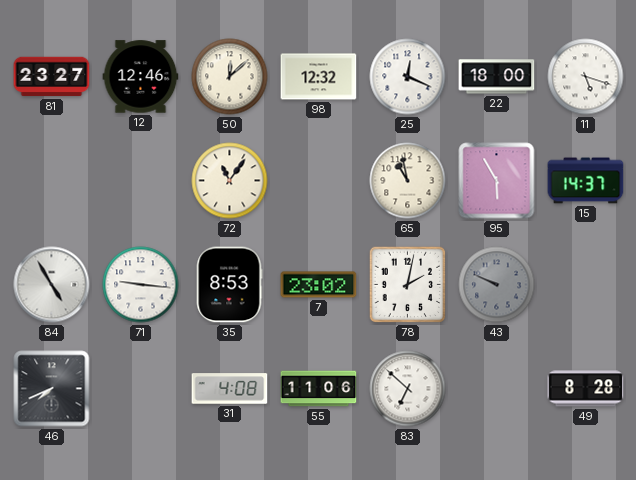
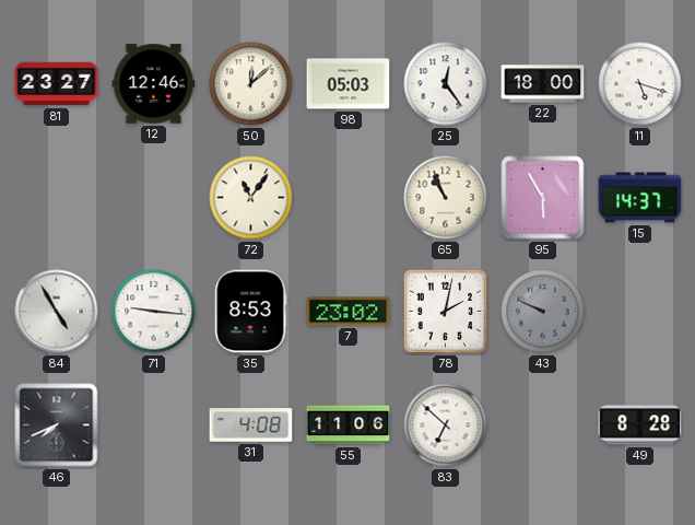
98: 12:32 -> 05:03 (349, 84)
25: 12:19 -> 12:24 (446, 84)
65: 10:58 -> 10:56 (446, 198)
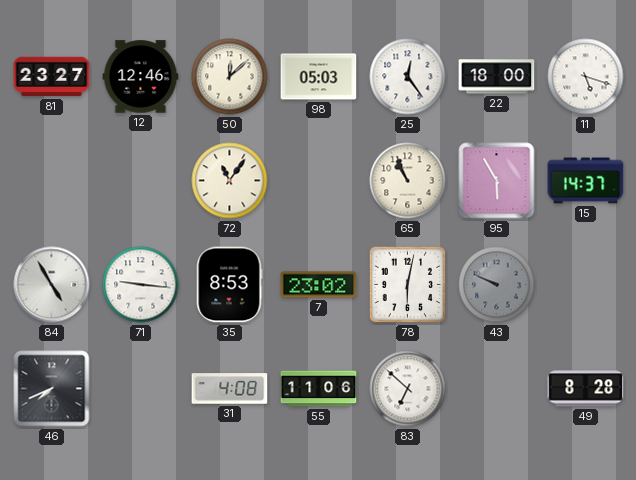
78: 2:02 -> 6:02 (408, 285)
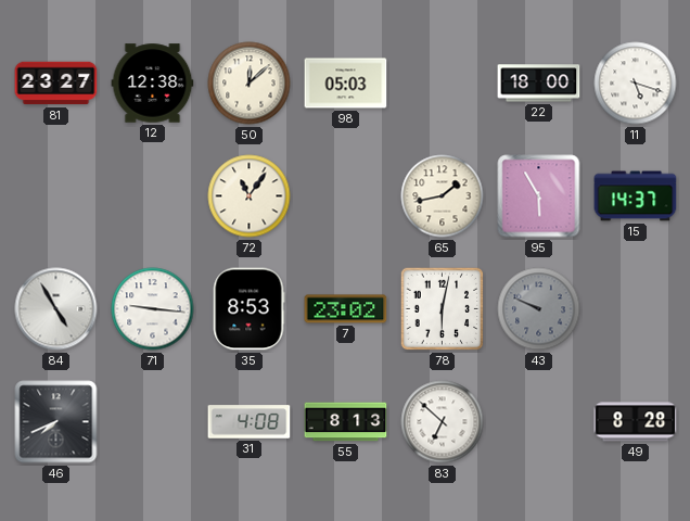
12: 12:46 -> 12:38 (153, 84)
25: 12:24 -> none (408, 77)
65: 10:56 -> 1:43 (443, 196)
55: 11:06 -> 8:13 (346, 422)
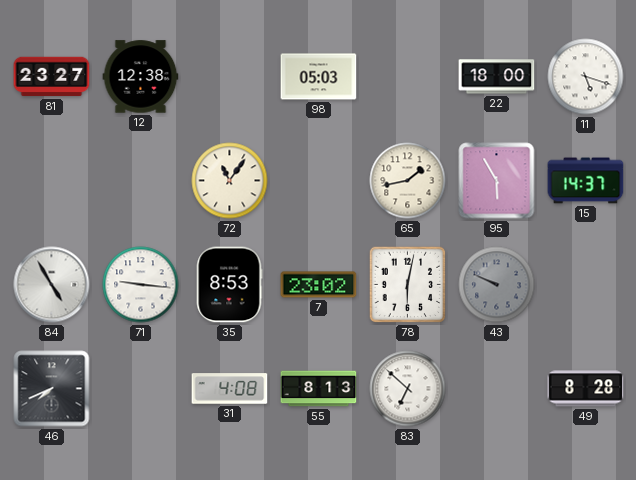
50: 12:08 -> none (250, 84)
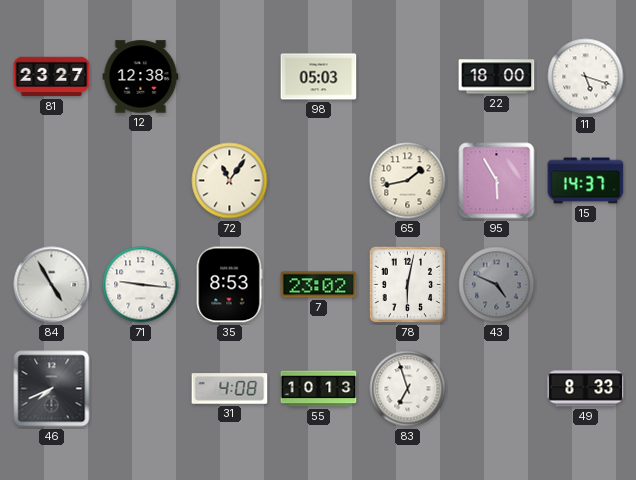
43: 9:49 -> 4:49 (497, 285)
55: 8:13 -> 10:13 (319, 389)
83: 6:52 -> 6:57 (408, 389)
49: 8:28 -> 8:33 (586, 389)
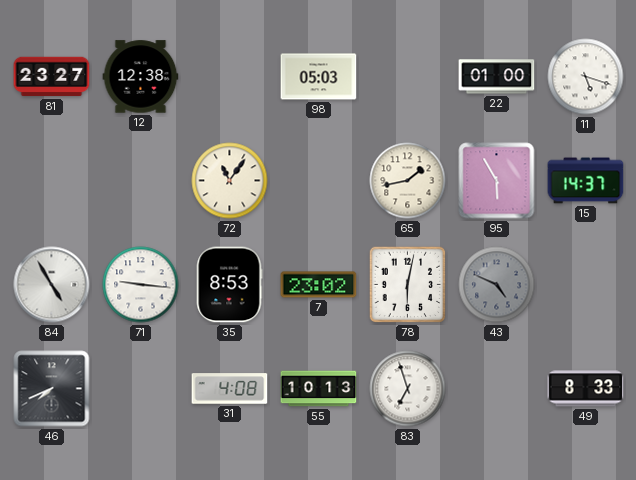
22: 18:00 -> 01:00 (497, 77)
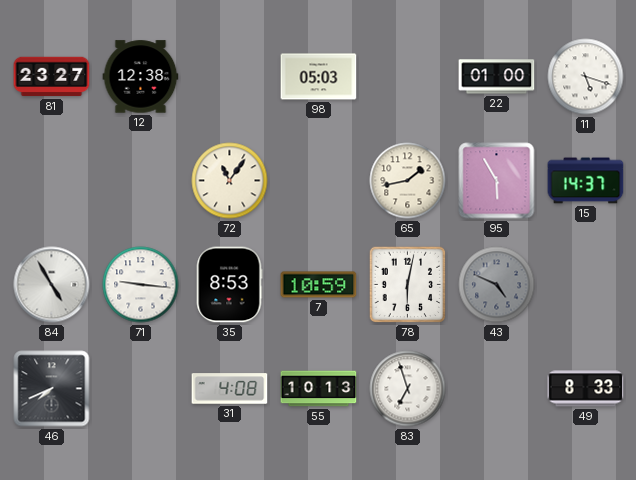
7: 23:02 -> 10:59 (319, 285)
